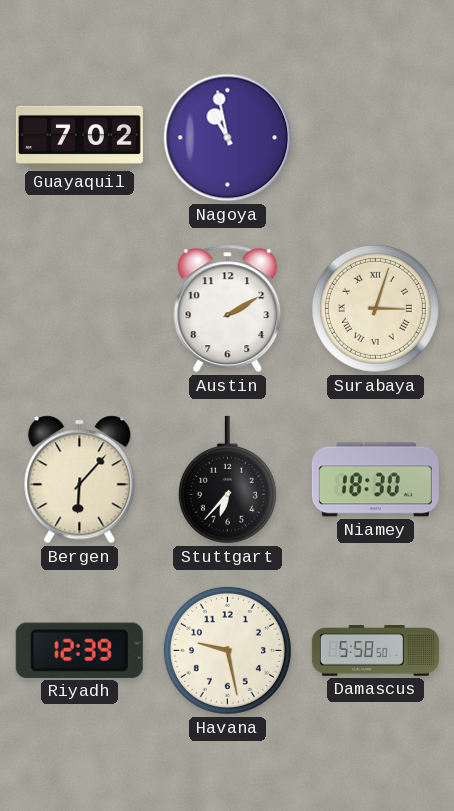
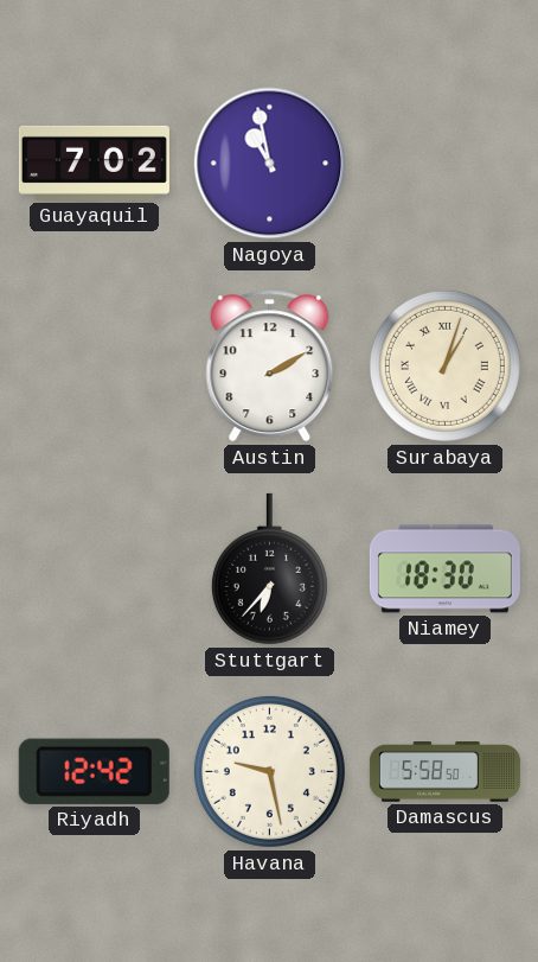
Surabaya: 3:03 -> 1:03 (444, 365)
Bergen: 6:07 -> none (80, 480)
Riyadh: 12:39 -> 12:42 (94, 771)
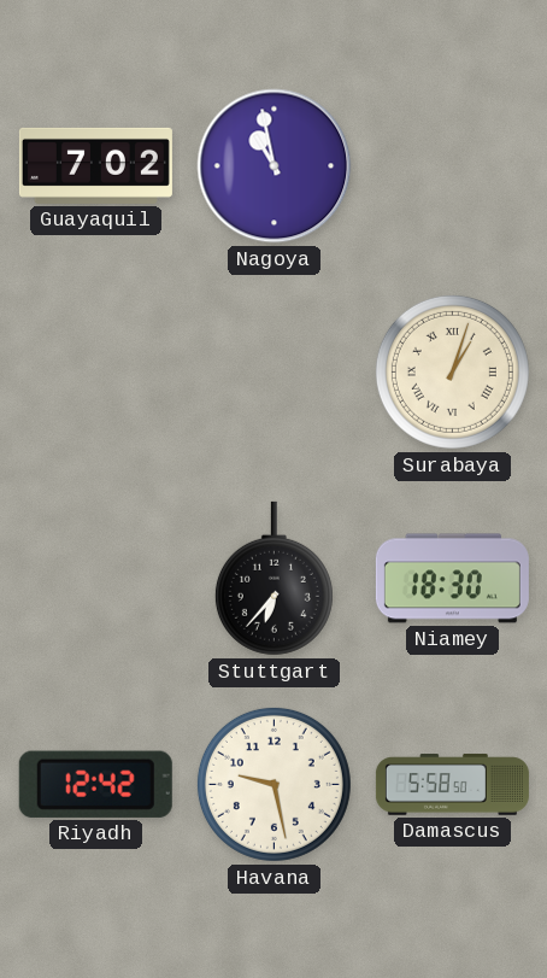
Austin: 2:10 -> none (270, 367)
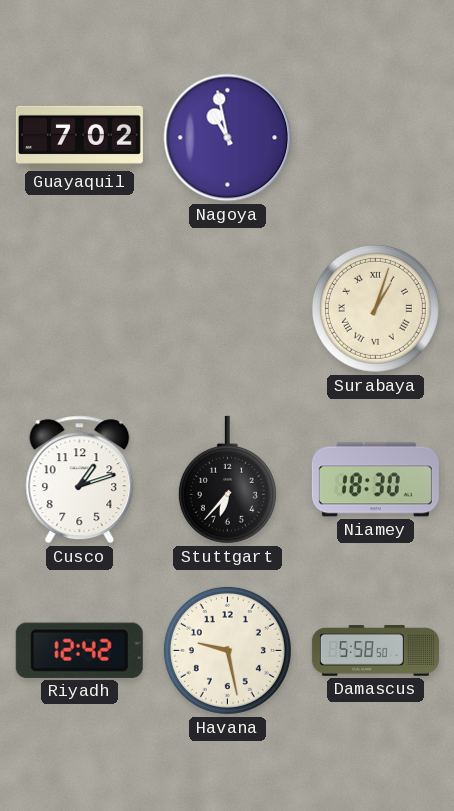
Cusco: none -> 1:12 (80, 480)
